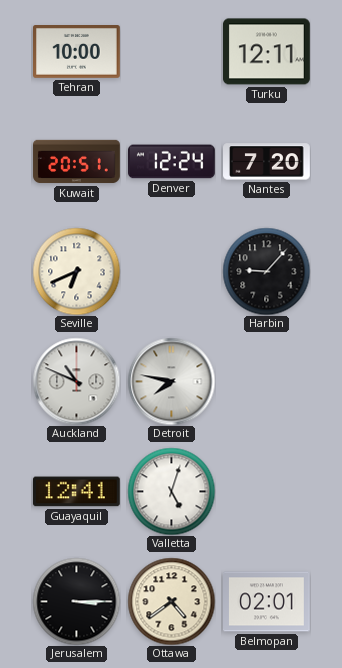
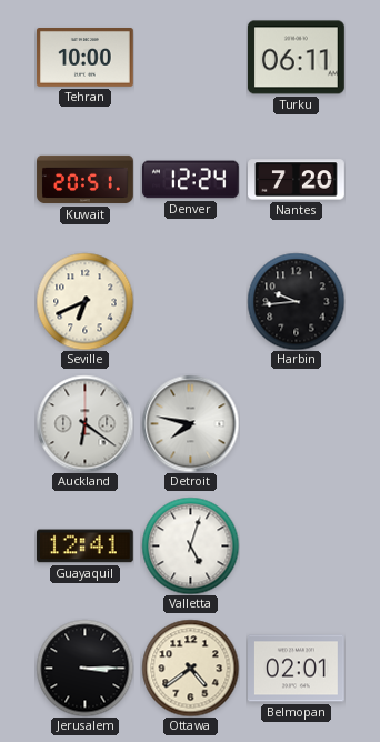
Turku: 12:11 -> 06:11 (297, 58)
Harbin: 9:07 -> 9:44 (296, 301)
Auckland: 10:49 -> 6:21 (84, 423)
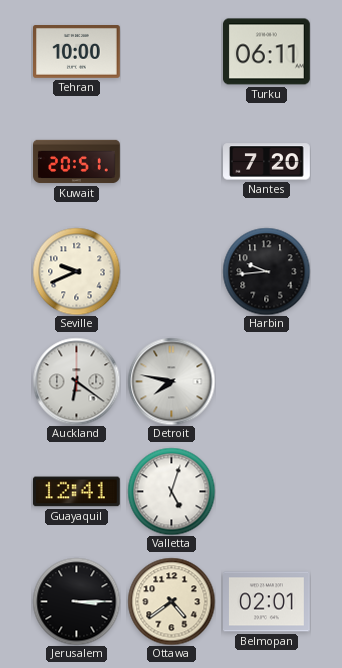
Denver: 12:24 -> none (191, 180)
Seville: 6:41 -> 9:41 (76, 271)
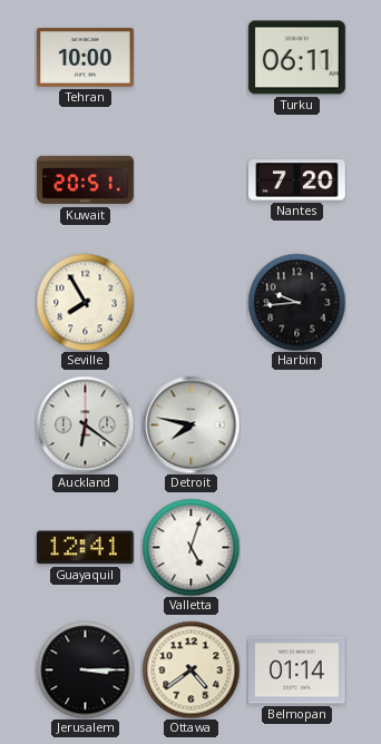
Seville: 9:41 -> 7:55 (85, 302)
Belmopan: 02:01 -> 01:14 (297, 670)
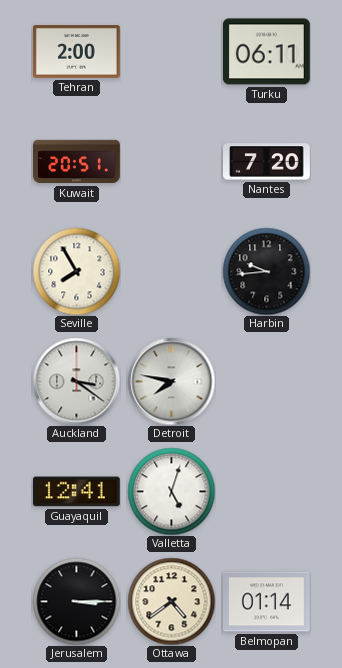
Tehran: 10:00 -> 2:00 (77, 52)
Auckland: 6:21 -> 3:21 (76, 381)
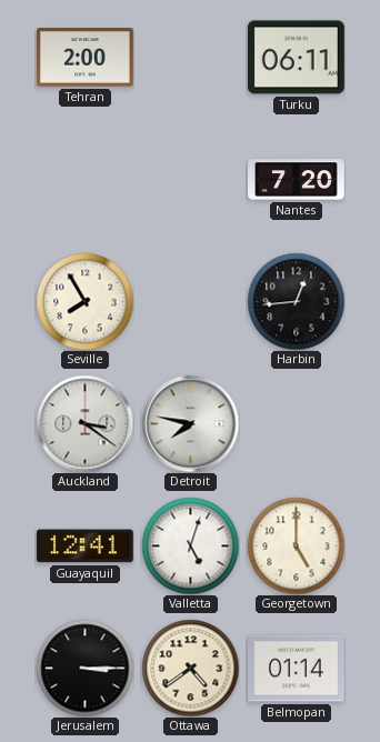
Kuwait: 20:51 -> none (77, 162)
Harbin: 9:44 -> 12:44 (296, 301)
Georgetown: none -> 5:00 (296, 545)
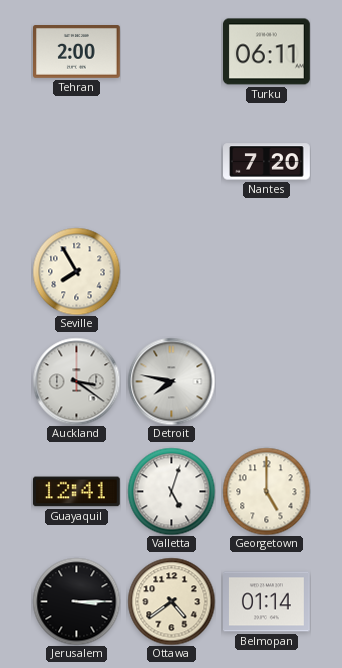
Harbin: 12:44 -> none (296, 301)
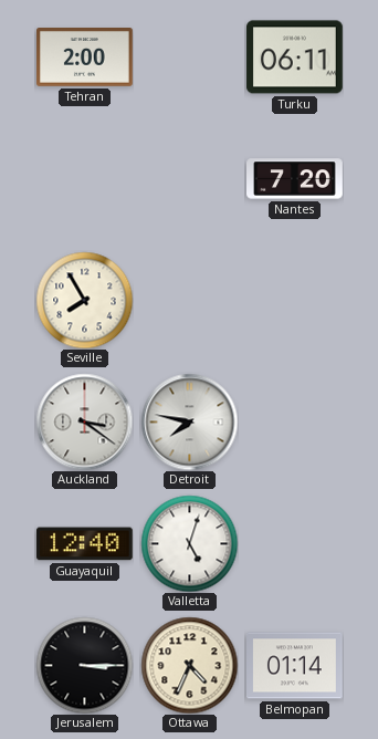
Guayaquil: 12:41 -> 12:40 (84, 544)
Georgetown: 5:00 -> none (266, 491)
Ottawa: 4:39 -> 4:34 (189, 665)
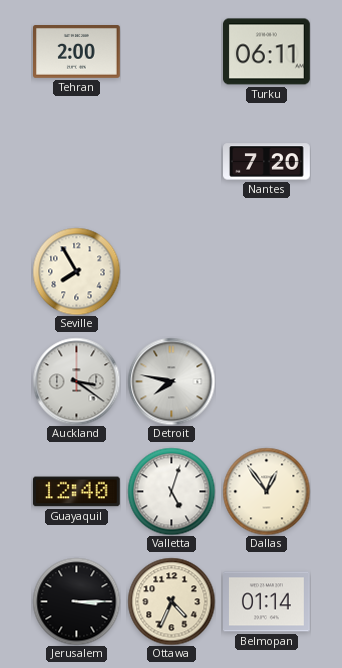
Dallas: none -> 12:54 (266, 491)
